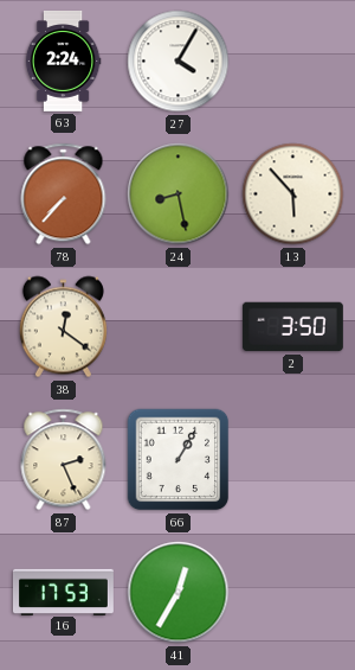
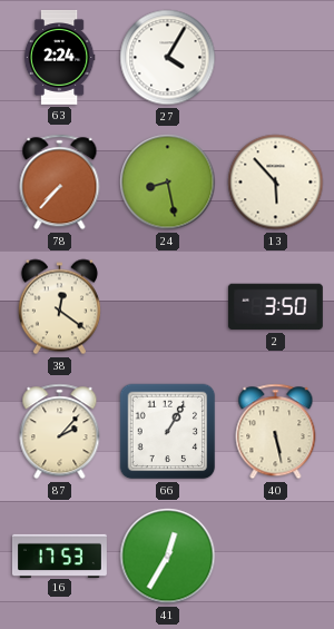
87: 2:26 -> 2:07 (60, 432)
40: none -> 5:28 (276, 432)
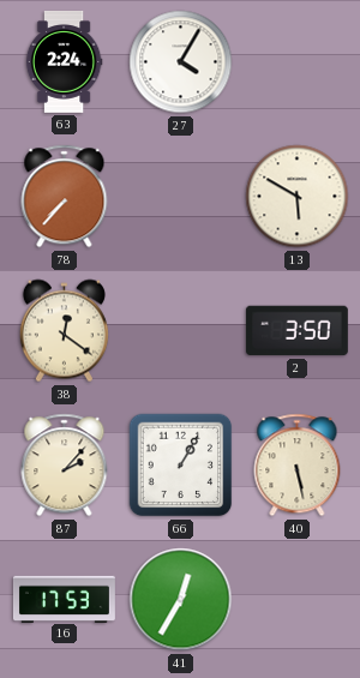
24: 8:28 -> none (168, 183)
13: 5:53 -> 5:50 (298, 197)
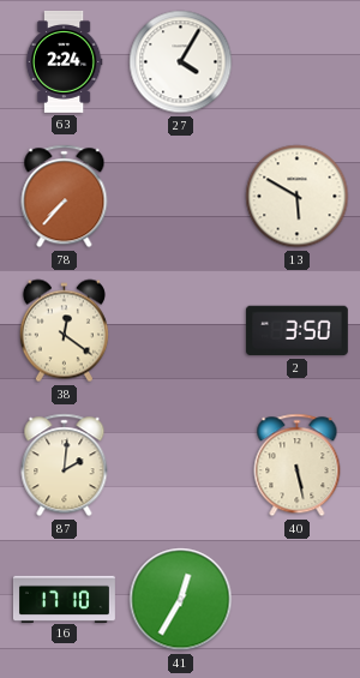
87: 2:07 -> 2:01 (65, 466)
66: 1:05 -> none (181, 466)
16: 17:53 -> 17:10 (64, 599)
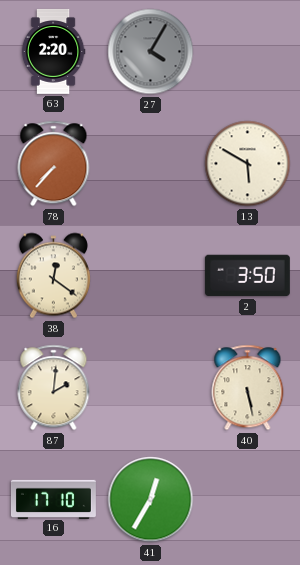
63: 2:24 -> 2:20 (53, 51)
27 dial: white -> grey (151, 52)
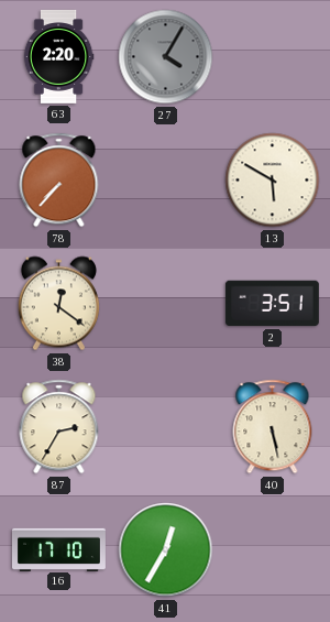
2: 3:50 -> 3:51 (272, 304)
87: 2:01 -> 2:35 (59, 427)
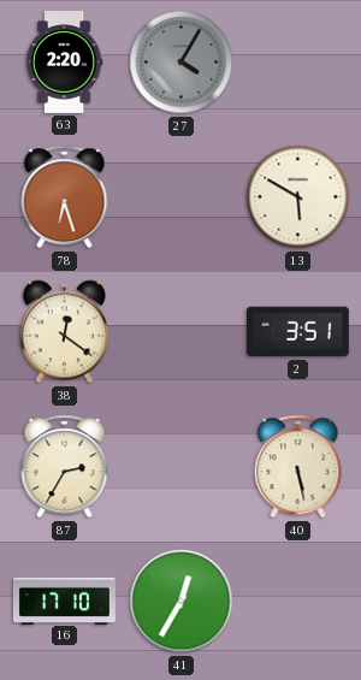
78: 7:37 -> 6:27 (65, 197)
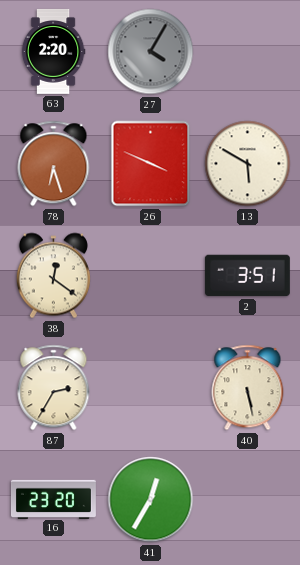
26: none -> 3:49 (151, 164)
16: 17:10 -> 23:20 (53, 499)
